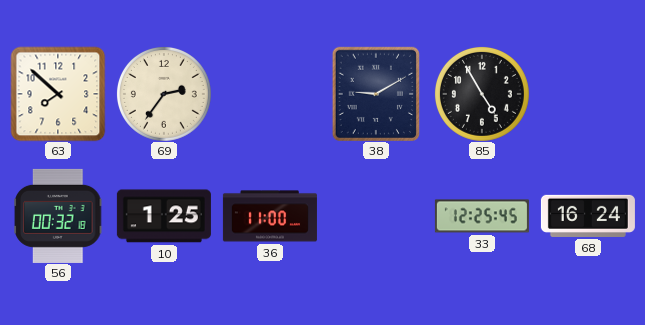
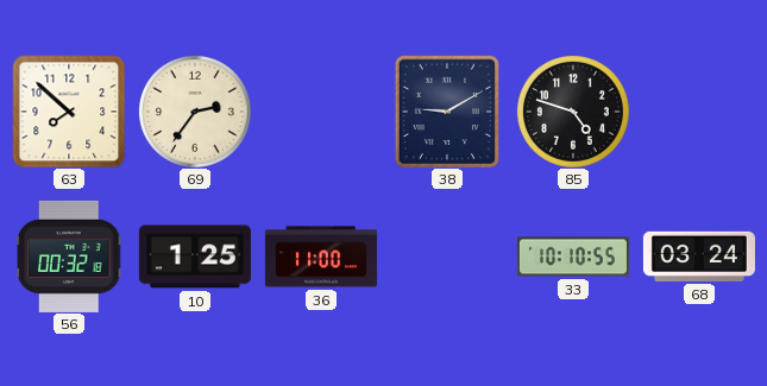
85: 4:55 -> 4:48 (573, 112)
33: 12:25 -> 10:10 (573, 257)
68: 16:24 -> 03:24 (699, 257)
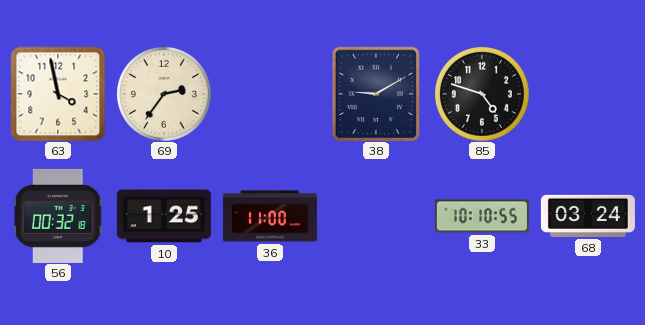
63: 7:52 -> 3:58 (58, 94)
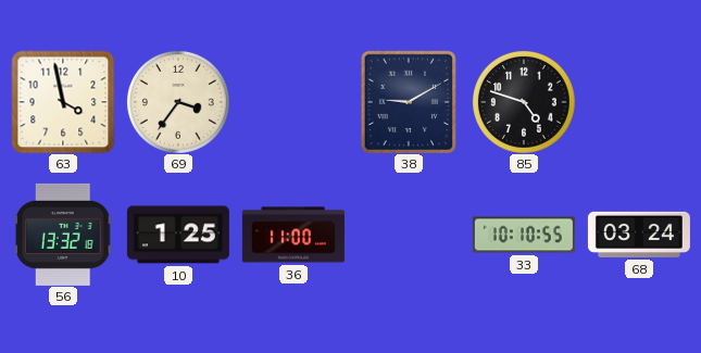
69: 2:36 -> 3:36 (178, 102)
56: 00:32 -> 13:32 (63, 235)
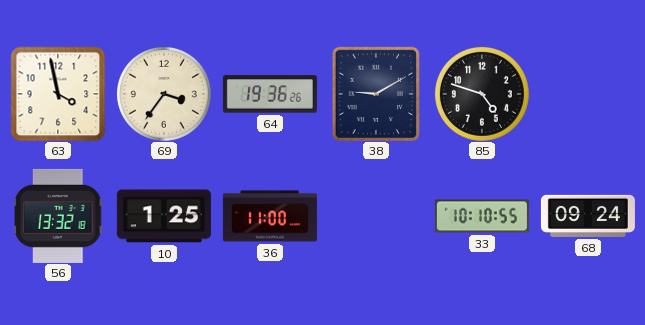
64: none -> 19:36 (270, 94)
68: 03:24 -> 09:24 (588, 216)
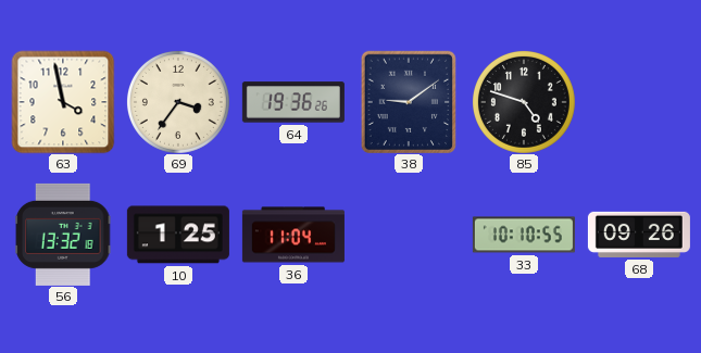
38: 9:10 -> 9:09 (408, 101)
36: 11:00 -> 11:04 (293, 235)
68: 09:24 -> 09:26 (639, 235)
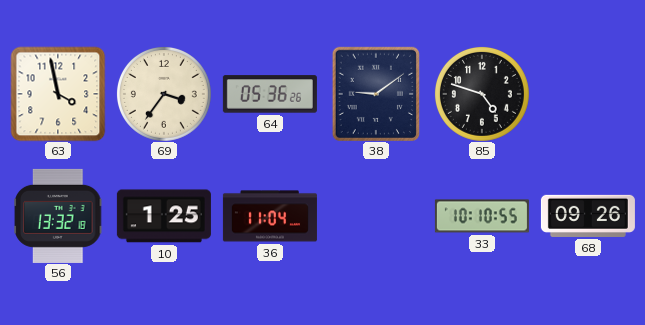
64: 19:36 -> 05:36 (270, 94)
